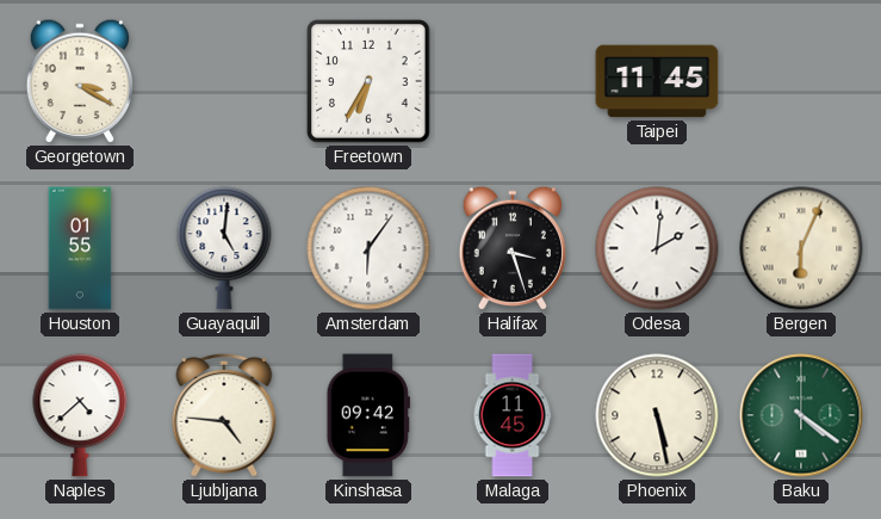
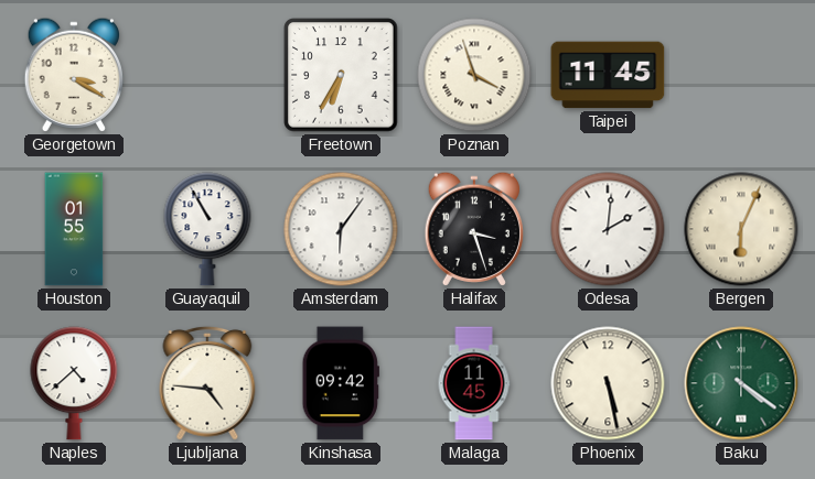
Poznan: none -> 3:57 (474, 75)
Guayaquil: 5:01 -> 10:55 (207, 229)
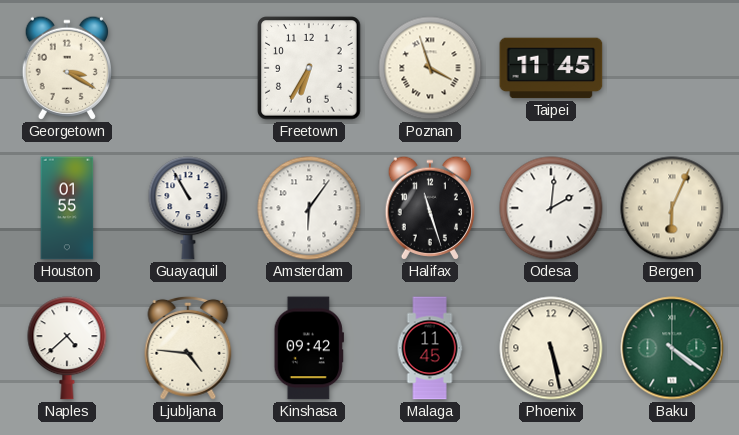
Halifax: 3:27 -> 11:27 (429, 208)
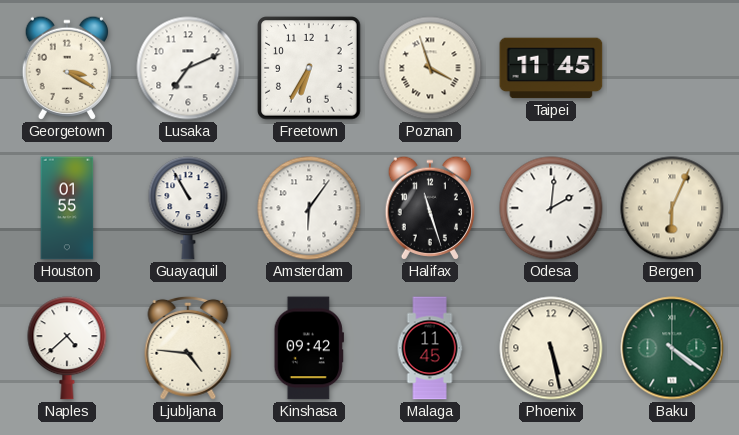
Lusaka: none -> 7:11 (188, 68)
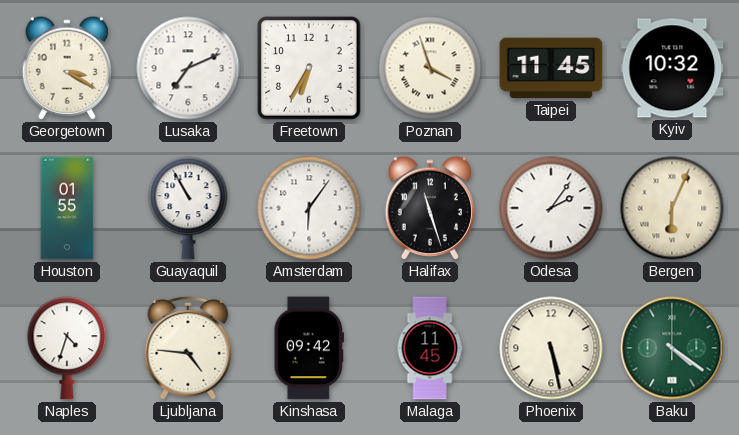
Kyiv: none -> 10:32 (672, 68)
Odesa: 2:01 -> 2:06 (551, 208)
Naples: 4:38 -> 4:33 (67, 348)
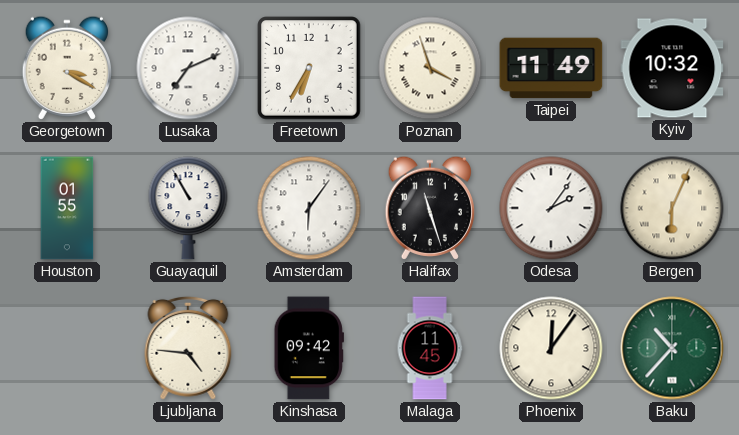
Taipei: 11:45 -> 11:49 (551, 68)
Naples: 4:33 -> none (67, 348)
Phoenix: 5:28 -> 12:06 (551, 348)
Baku: 4:21 -> 10:37 (672, 348)
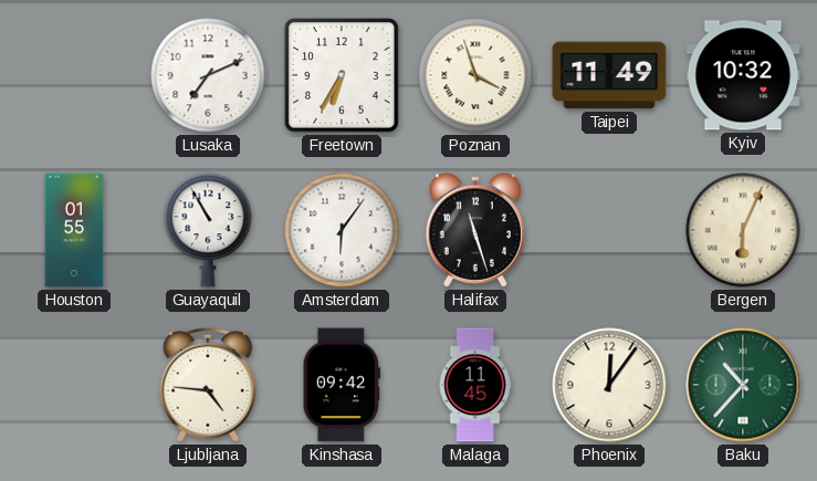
Georgetown: 3:20 -> none (66, 68)
Odesa: 2:06 -> none (551, 208)
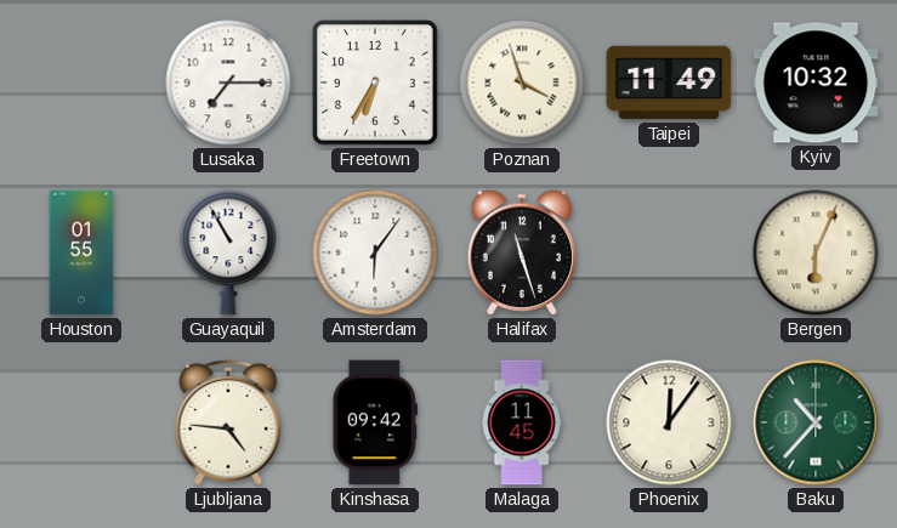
Lusaka: 7:11 -> 7:15 (228, 83)
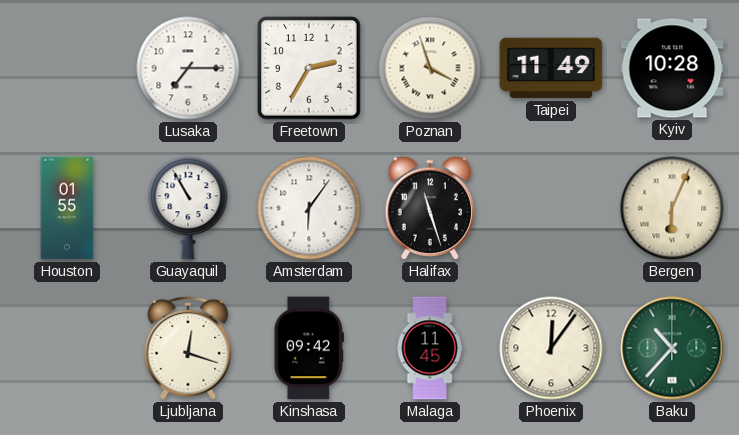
Freetown: 6:35 -> 2:35 (309, 68)
Kyiv: 10:32 -> 10:28 (672, 68)
Ljubljana: 4:46 -> 12:18 (188, 348)
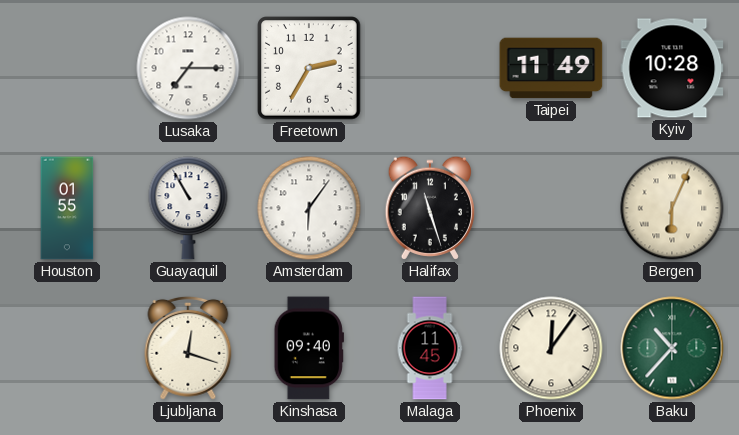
Poznan: 3:57 -> none (430, 68)
Kinshasa: 09:42 -> 09:40 (309, 348)
